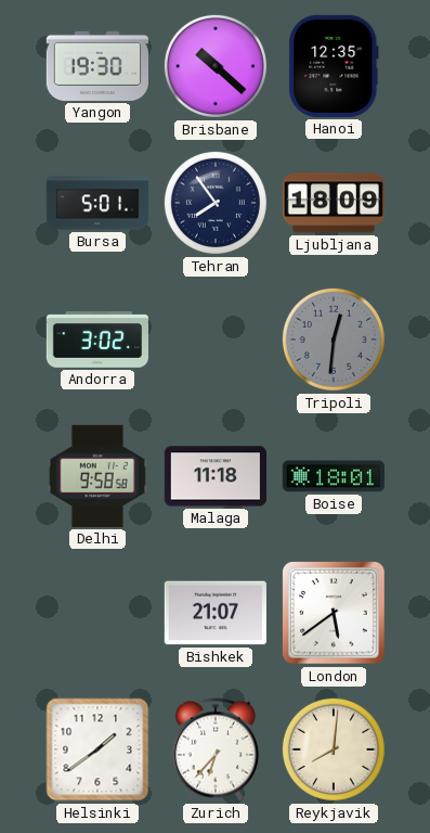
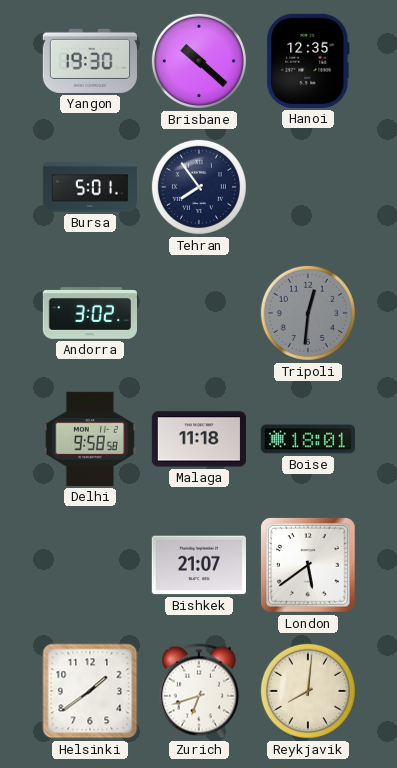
Ljubljana: 18:09 -> none (333, 203)
Zurich: 6:37 -> 6:42 (199, 691)
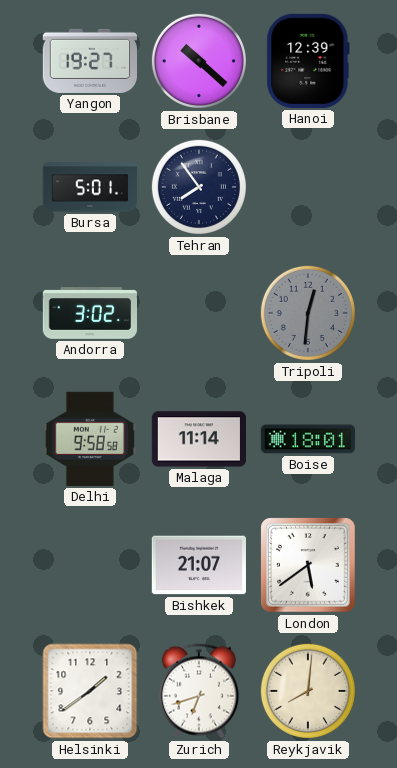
Yangon: 19:30 -> 19:27 (89, 61)
Hanoi: 12:35 -> 12:39 (308, 61)
Malaga: 11:18 -> 11:14 (198, 439)
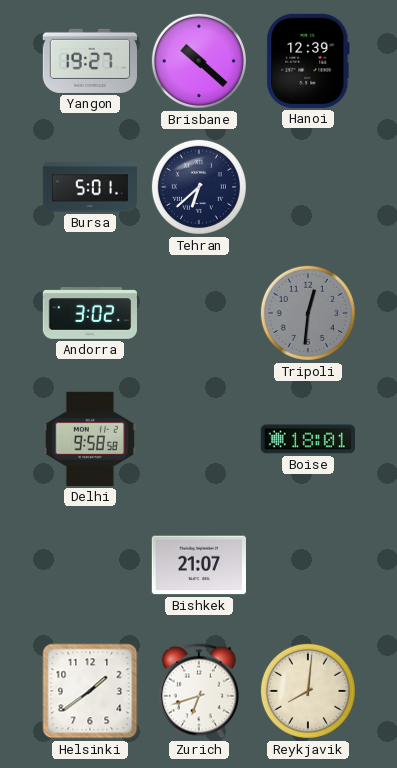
Tehran: 7:54 -> 6:38 (199, 187)
Malaga: 11:14 -> none (198, 439)
London: 5:39 -> none (308, 565)
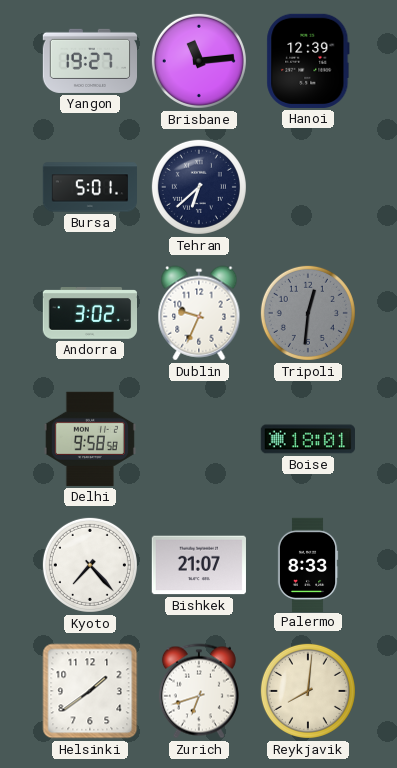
Brisbane: 10:22 -> 11:14 (199, 61)
Dublin: none -> 9:34 (199, 313)
Kyoto: none -> 7:23 (90, 565)
Palermo: none -> 8:33 (308, 564)
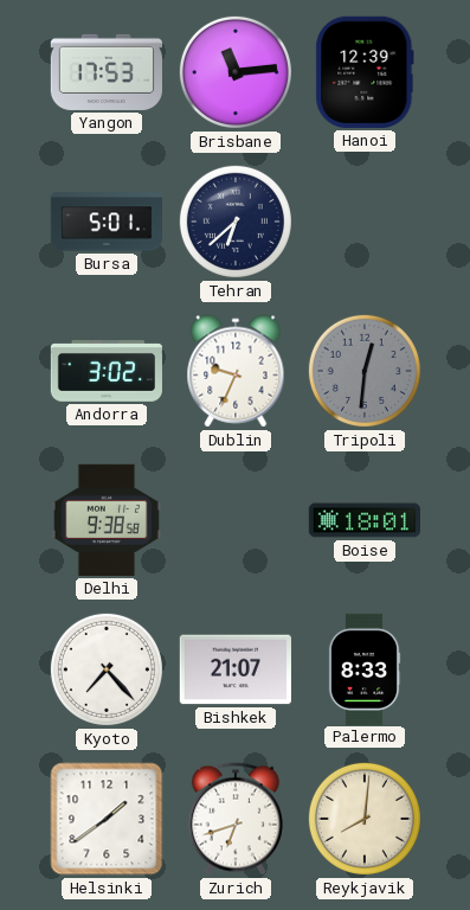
Yangon: 19:27 -> 17:53 (105, 72)
Delhi: 9:58 -> 9:38 (107, 520)
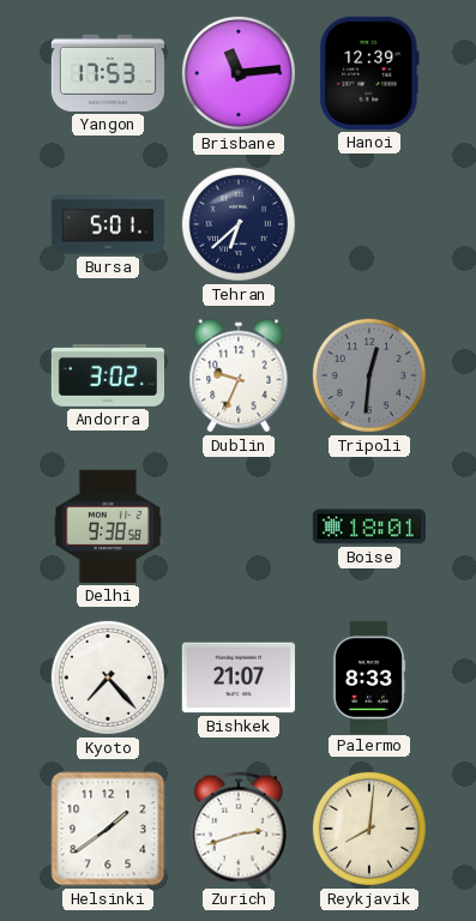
Zurich: 6:42 -> 2:42 (239, 829)
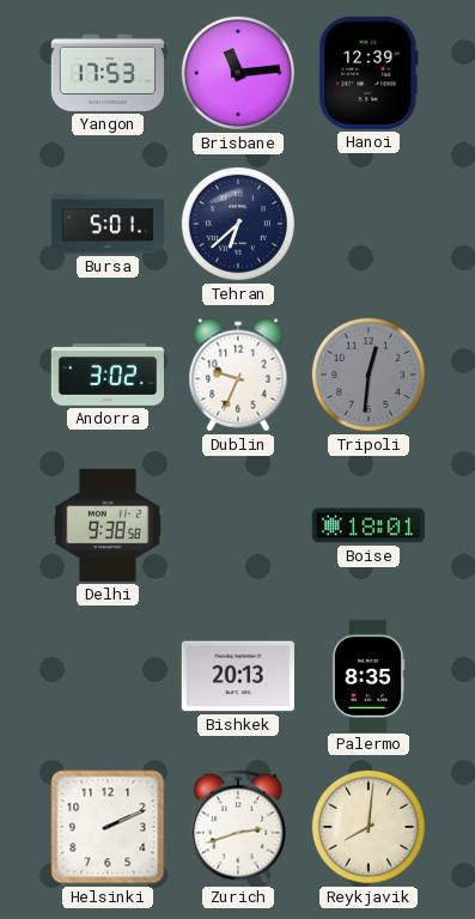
Kyoto: 7:23 -> none (108, 678)
Bishkek: 21:07 -> 20:13 (238, 676)
Palermo: 8:33 -> 8:35 (369, 675)
Helsinki: 1:39 -> 2:11 (108, 827)
